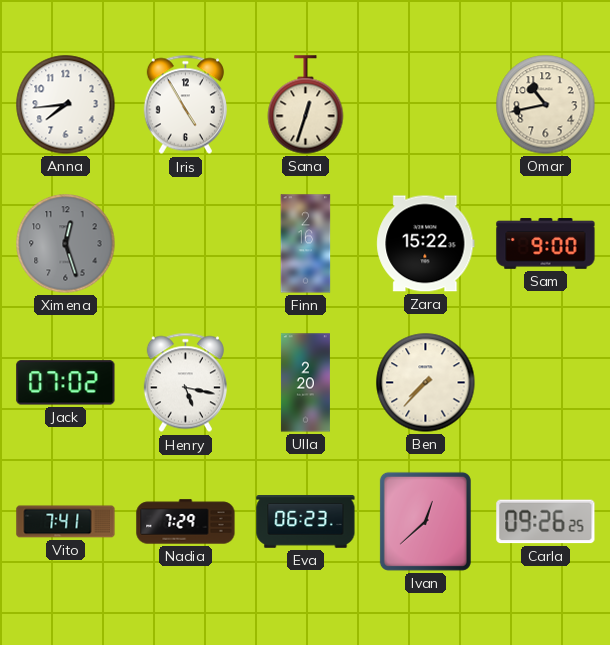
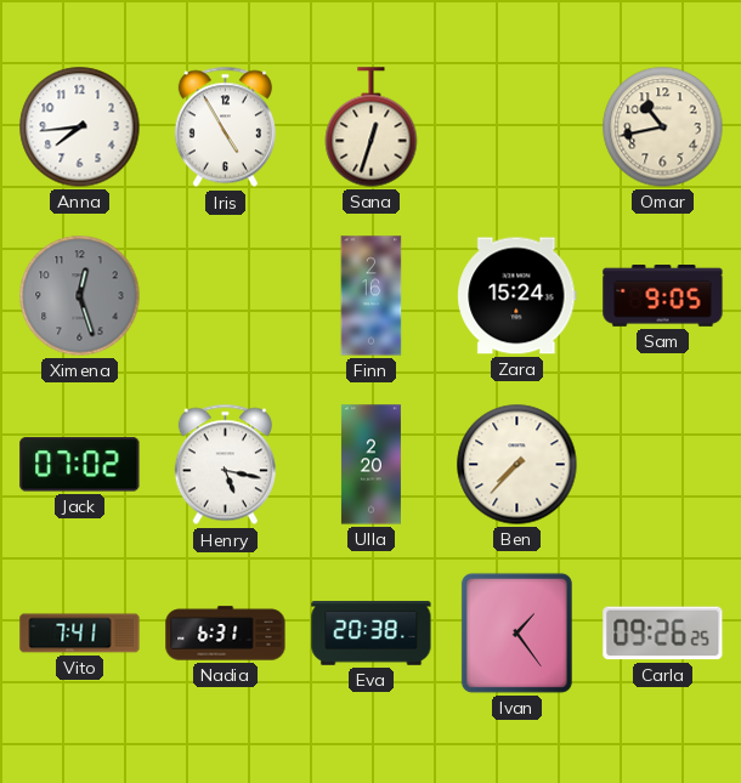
Zara: 15:22 -> 15:24 (517, 296)
Sam: 9:00 -> 9:05 (663, 296)
Nadia: 7:29 -> 6:31 (226, 634)
Eva: 06:23 -> 20:38 (372, 634)
Ivan: 12:38 -> 1:24 (516, 632)
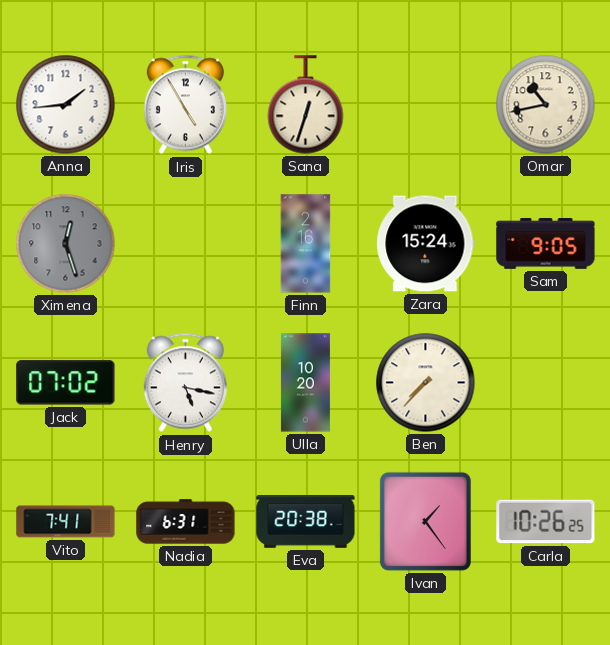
Anna: 7:44 -> 1:44 (66, 105)
Ulla: 2:20 -> 10:20 (305, 383)
Carla: 09:26 -> 10:26 (546, 522)
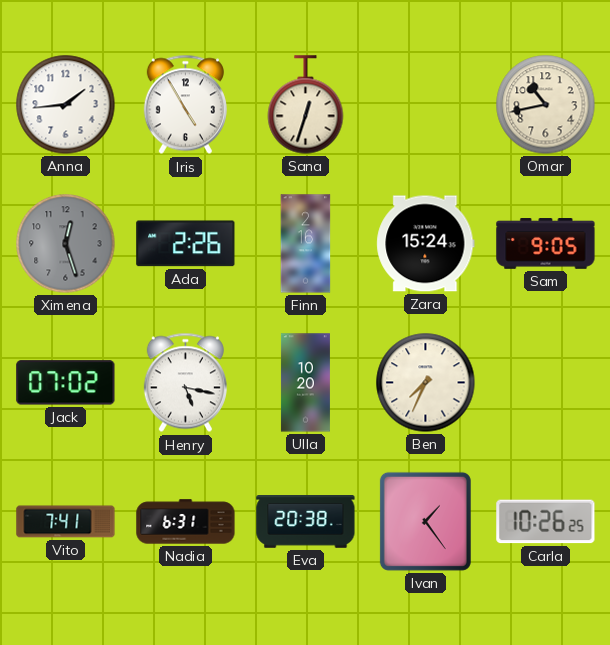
Ada: none -> 2:26 (186, 244)
Ben: 7:37 -> 7:34 (426, 383)
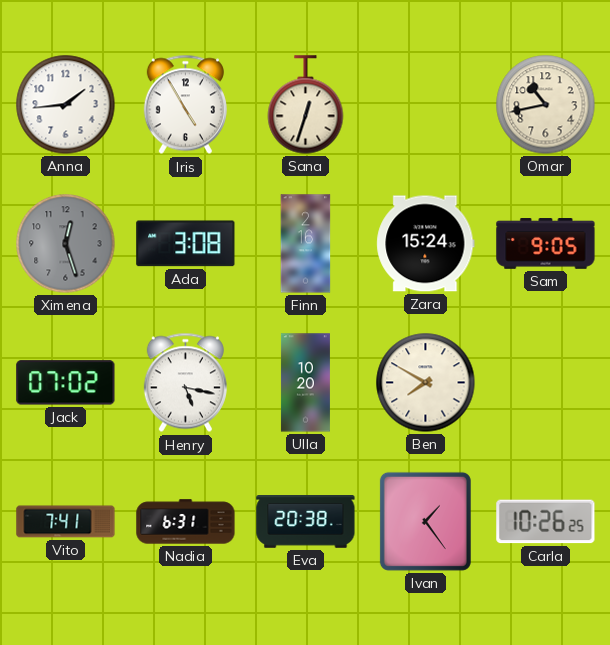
Ada: 2:26 -> 3:08 (186, 244)
Ben: 7:34 -> 7:50 (426, 383)
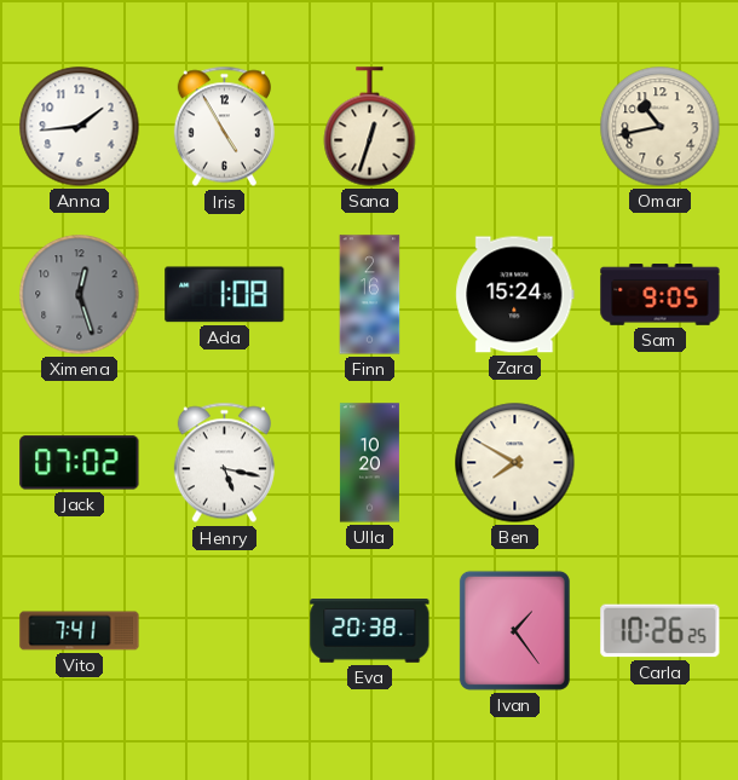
Ada: 3:08 -> 1:08 (225, 295)
Nadia: 6:31 -> none (186, 522)
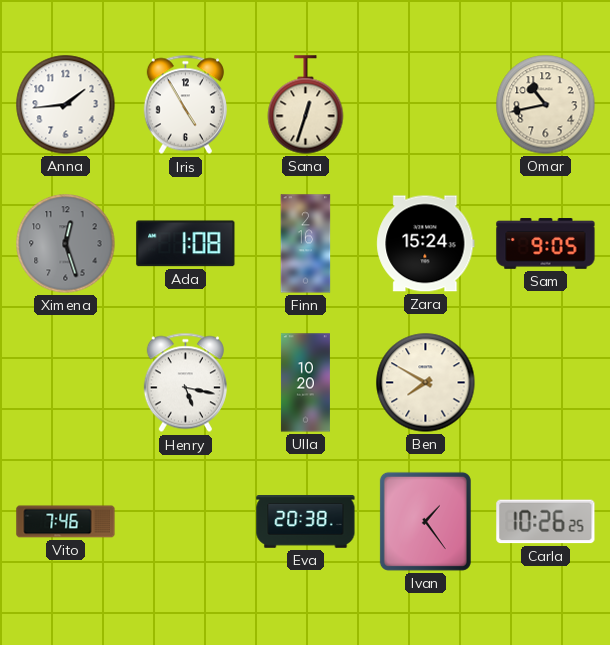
Jack: 07:02 -> none (80, 463)
Vito: 7:41 -> 7:46 (66, 522)
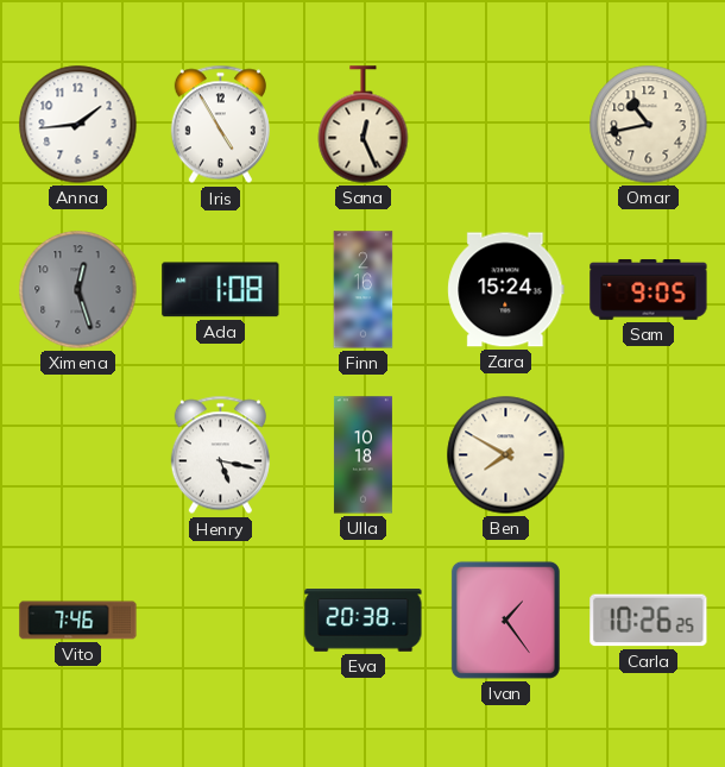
Sana: 12:33 -> 12:26 (364, 125)
Ulla: 10:20 -> 10:18 (363, 455)
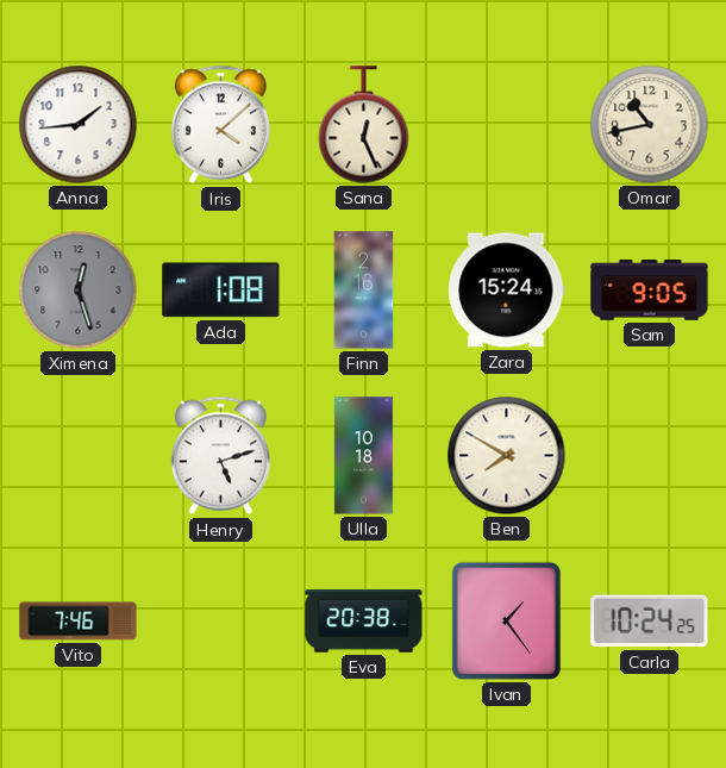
Iris: 4:55 -> 4:08 (220, 125)
Henry: 5:17 -> 5:12 (220, 456)
Carla: 10:26 -> 10:24 (650, 622)
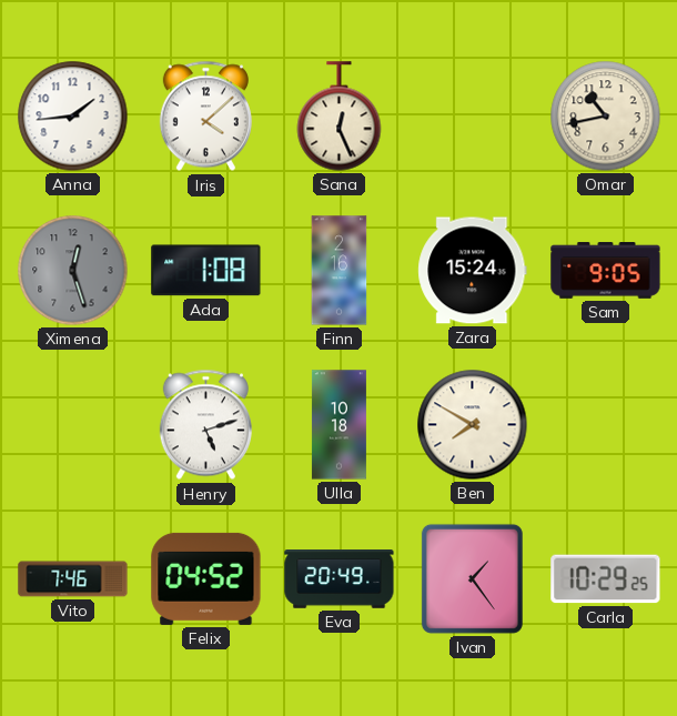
Felix: none -> 04:52 (206, 578)
Eva: 20:38 -> 20:49 (340, 579)
Carla: 10:24 -> 10:29 (606, 579)
